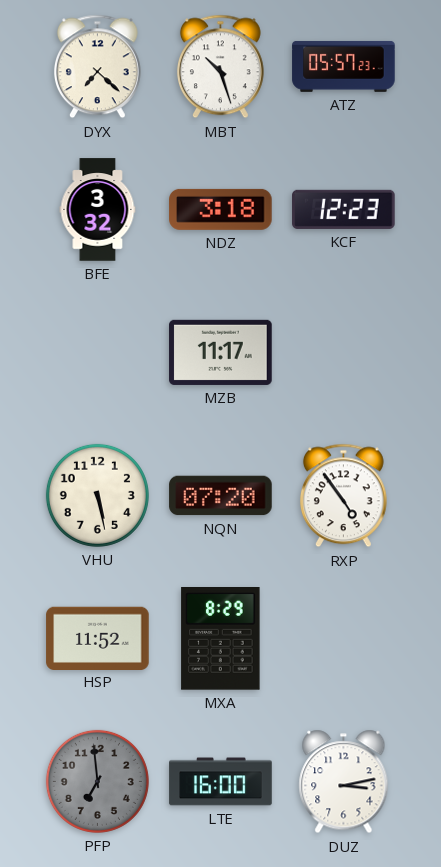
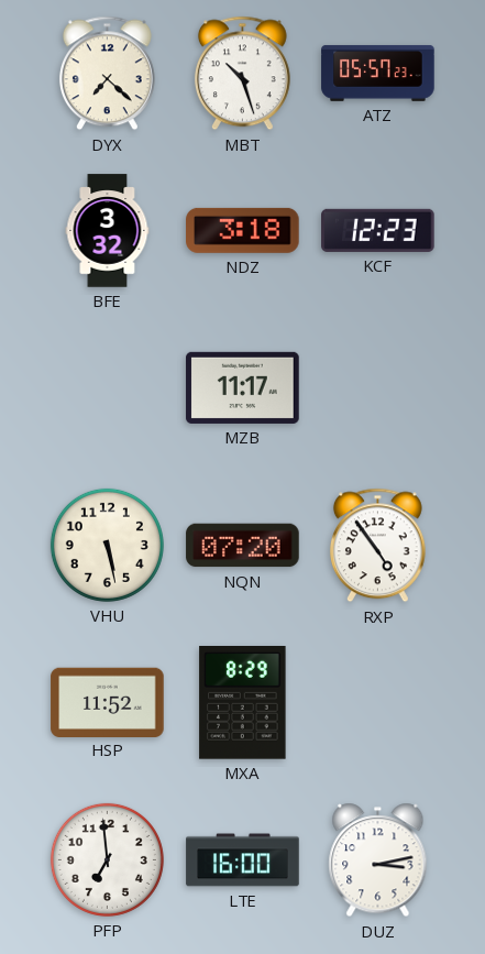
PFP dial: grey -> white (107, 859)
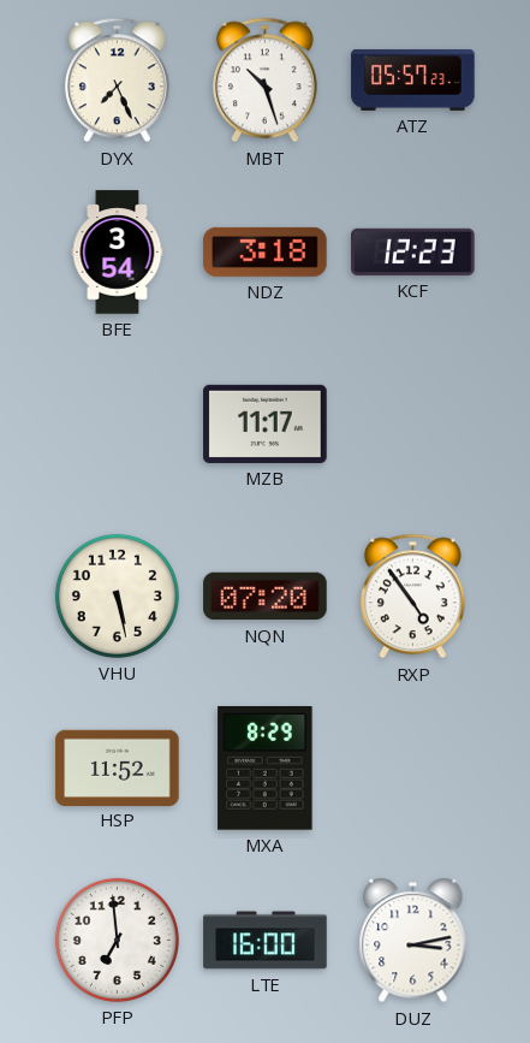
DYX: 7:22 -> 7:26 (117, 81)
BFE: 3:32 -> 3:54 (118, 253)
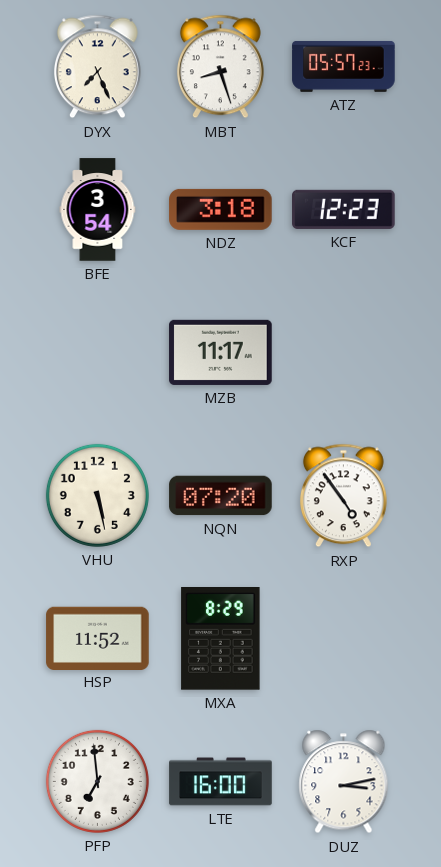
MBT: 10:27 -> 8:27 (220, 67)
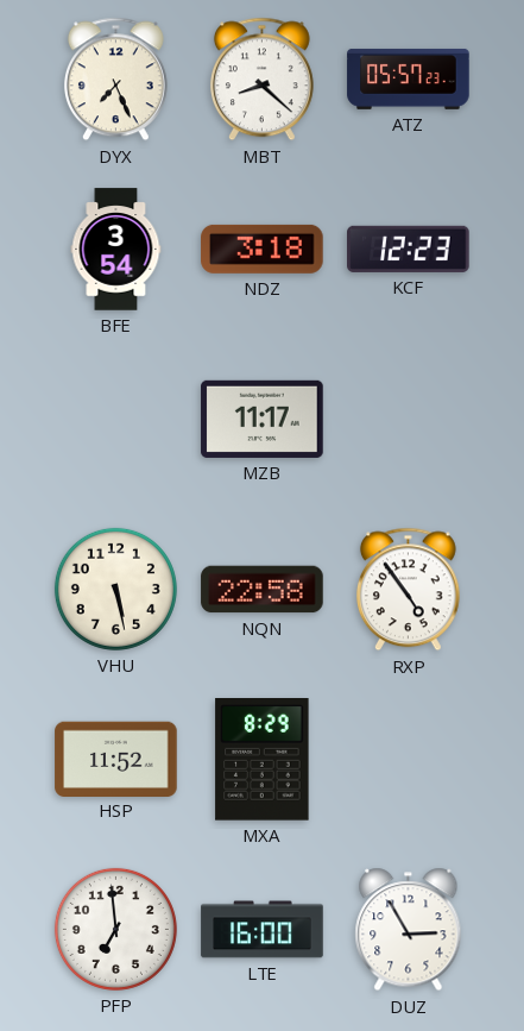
MBT: 8:27 -> 8:22 (261, 80)
NQN: 07:20 -> 22:58 (263, 590)
DUZ: 3:13 -> 2:55 (409, 930)
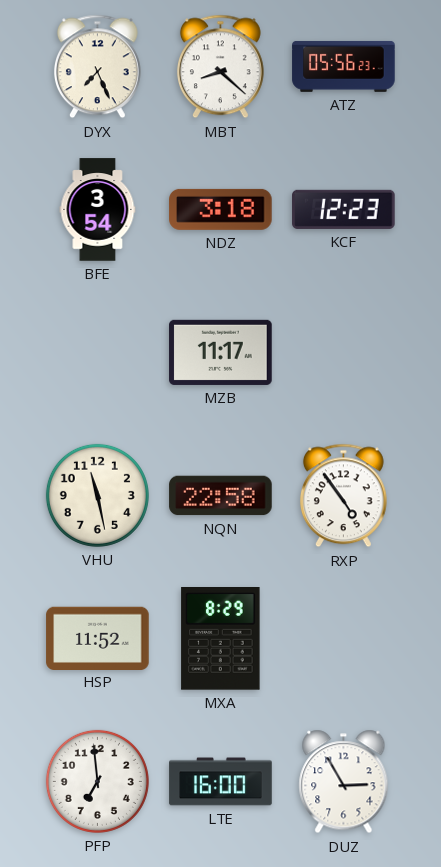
ATZ: 05:57 -> 05:56 (344, 66)
VHU: 5:28 -> 11:28 (97, 495)
